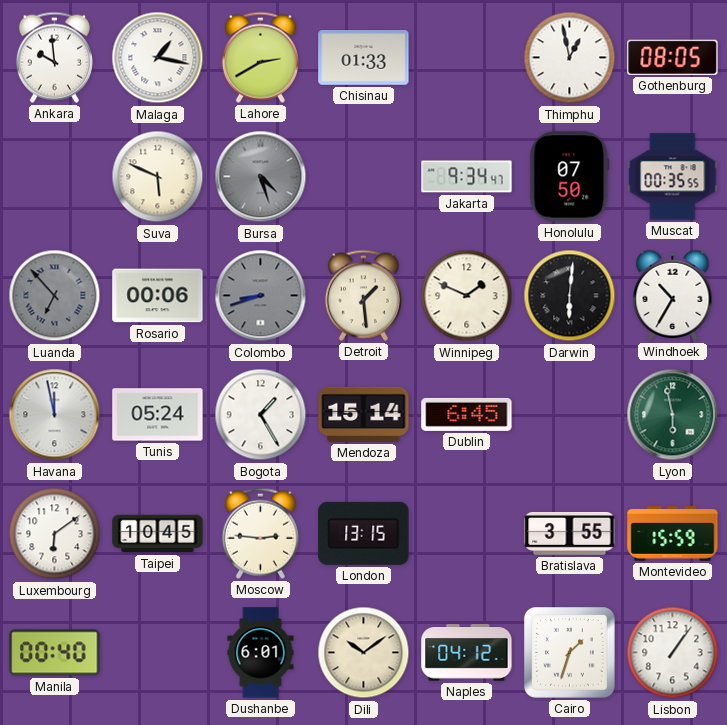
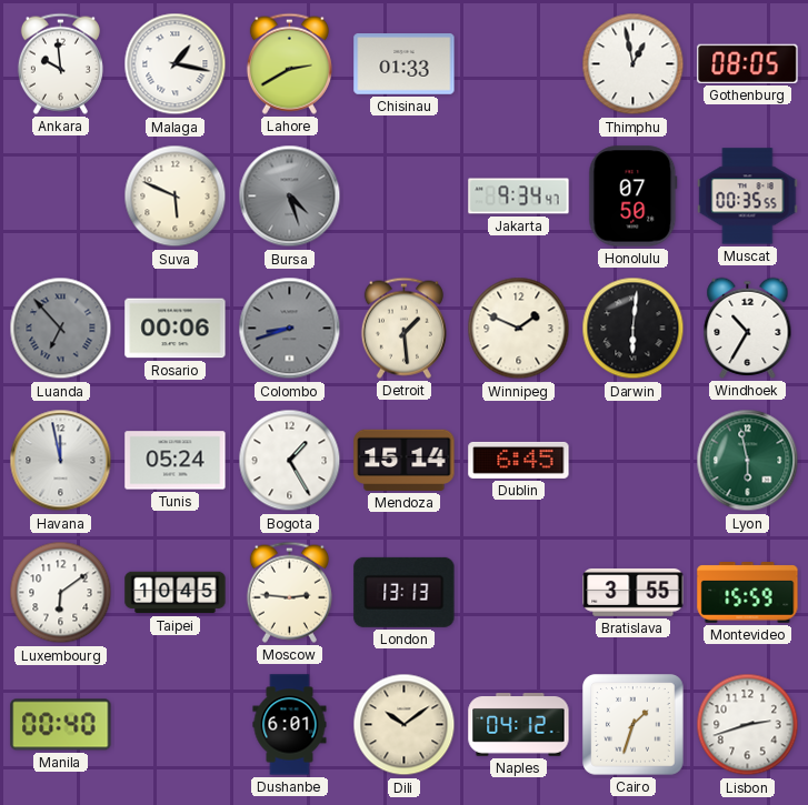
London: 13:15 -> 13:13 (405, 592)
Lisbon: 1:06 -> 2:42 (748, 725)
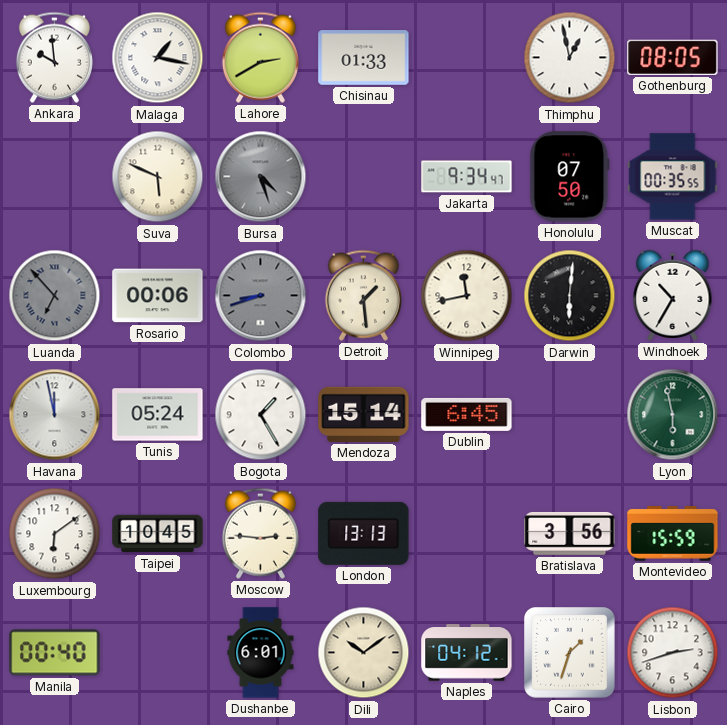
Winnipeg: 1:49 -> 11:43 (467, 296)
Bratislava: 3:55 -> 3:56 (570, 533)
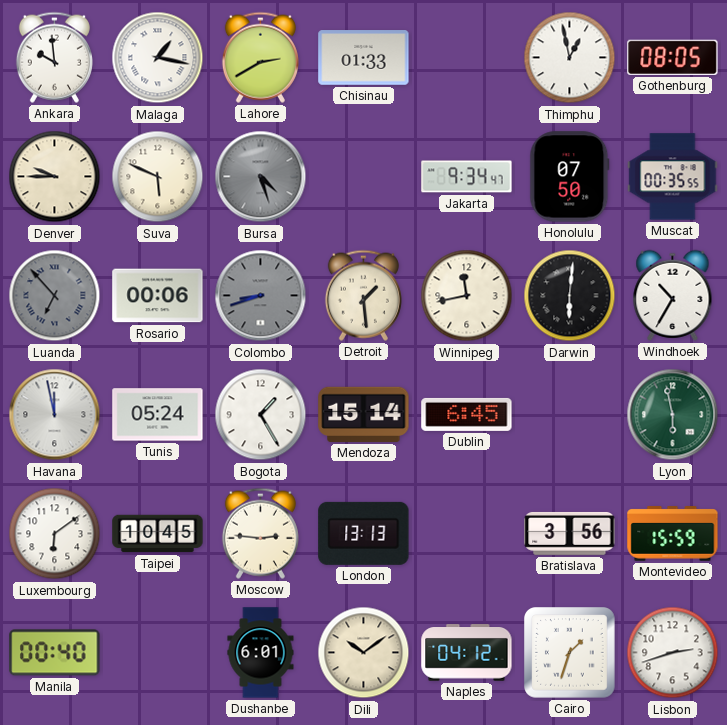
Denver: none -> 9:45 (55, 177)
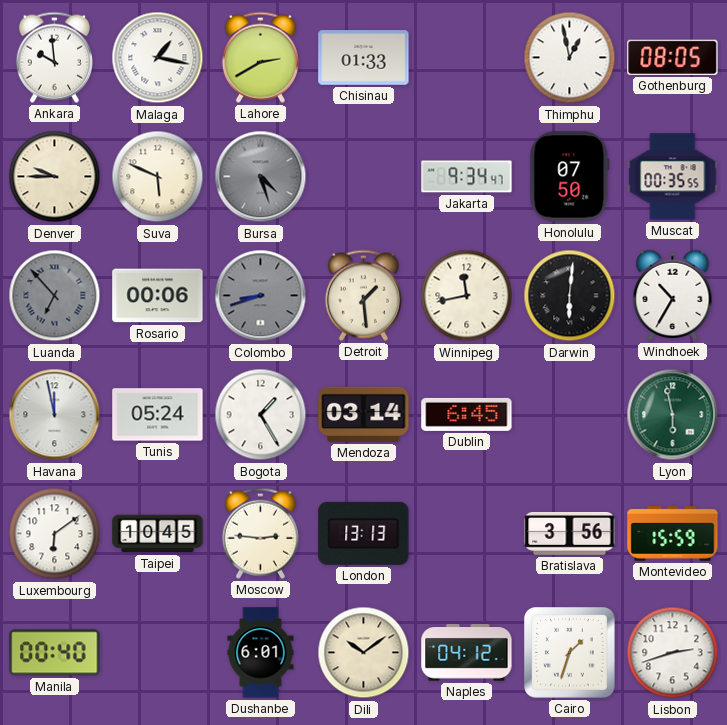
Mendoza: 15:14 -> 03:14 (364, 414)
